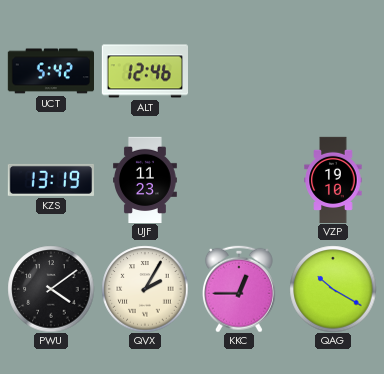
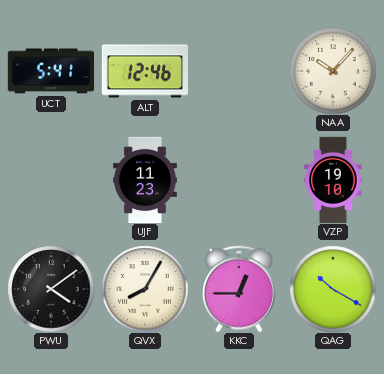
UCT: 5:42 -> 5:41 (50, 71)
NAA: none -> 10:07 (333, 71)
KZS: 13:19 -> none (50, 180)
QVX: 2:05 -> 8:05 (145, 289)
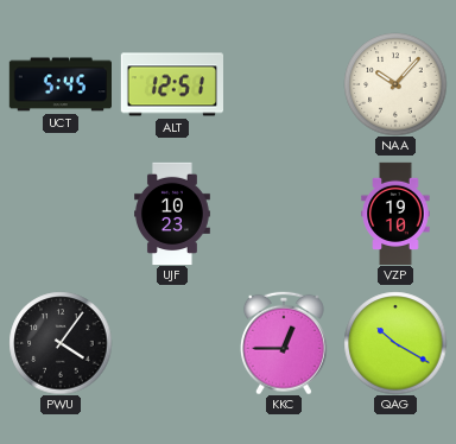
UCT: 5:41 -> 5:45 (59, 84)
ALT: 12:46 -> 12:51 (171, 84)
UJF: 11:23 -> 10:23 (173, 214)
PWU: 4:09 -> 4:06 (61, 343)
QVX: 8:05 -> none (145, 289)
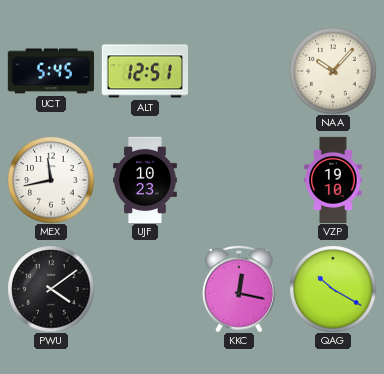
MEX: none -> 11:43 (51, 180)
PWU: 4:06 -> 4:09 (51, 289)
KKC: 12:45 -> 12:17 (239, 289)
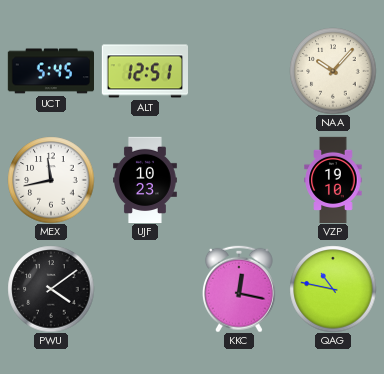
QAG: 10:20 -> 10:47 (333, 289)
